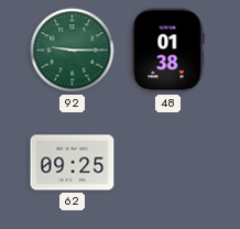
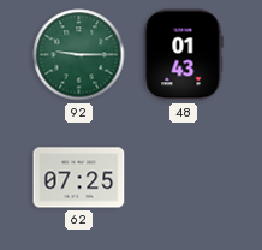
48: 01:38 -> 01:43 (183, 55)
62: 09:25 -> 07:25 (79, 178)
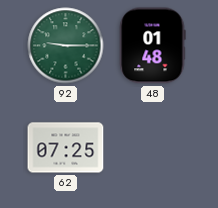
48: 01:43 -> 01:48 (152, 46)
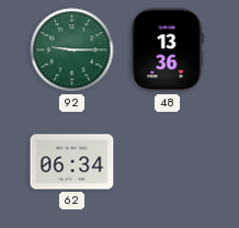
48: 01:48 -> 13:36 (167, 50)
62: 07:25 -> 06:34 (72, 162)
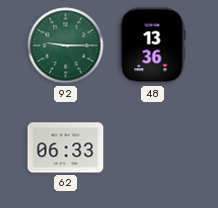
62: 06:34 -> 06:33 (66, 148)
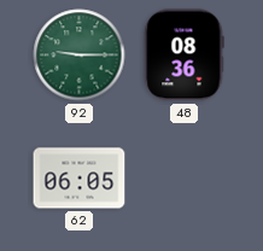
48: 13:36 -> 08:36 (183, 56)
62: 06:33 -> 06:05 (80, 179)
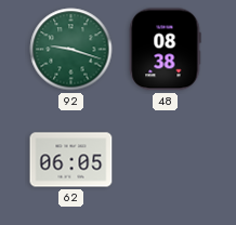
92: 9:15 -> 9:18 (71, 50)
48: 08:36 -> 08:38 (165, 50)
